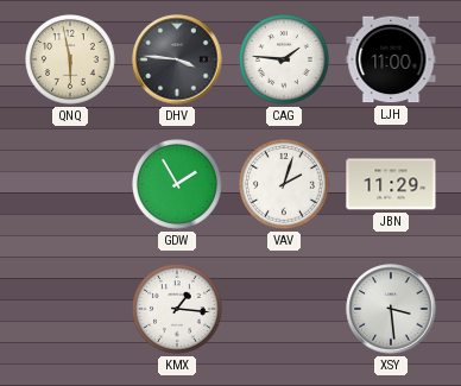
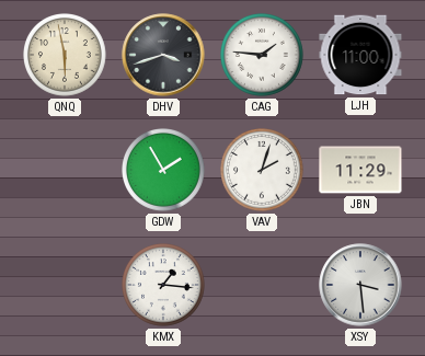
DHV: 3:46 -> 3:42 (163, 55)
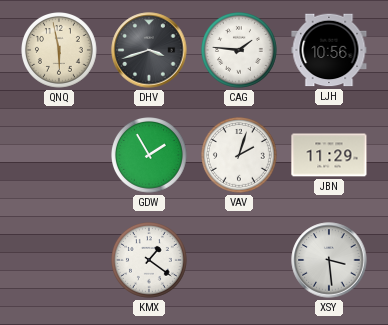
LJH: 11:00 -> 10:56 (329, 50)
KMX: 1:16 -> 1:21 (150, 261)
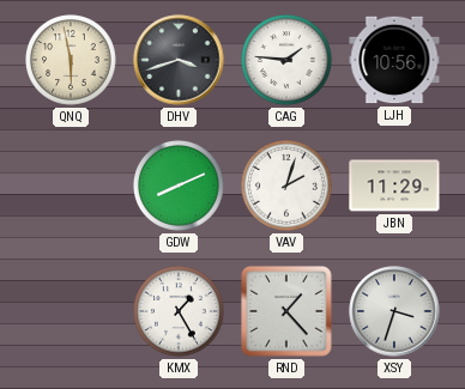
GDW: 1:55 -> 8:11 (180, 187)
KMX: 1:21 -> 1:25 (180, 312)
RND: none -> 1:23 (286, 311)
XSY: 3:29 -> 3:33 (394, 311)
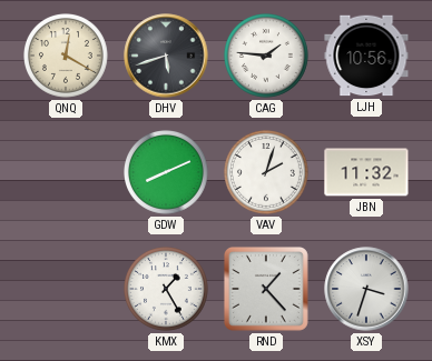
QNQ: 5:58 -> 12:20 (67, 57)
DHV: 3:42 -> 5:42 (166, 56)
JBN: 11:29 -> 11:32 (366, 172)
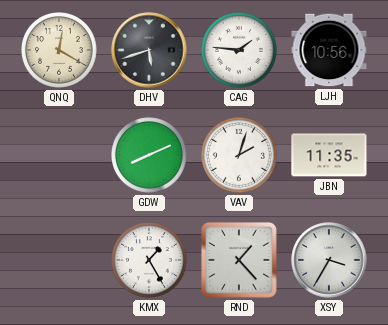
JBN: 11:32 -> 11:35 (329, 155)
XSY: 3:33 -> 3:35 (329, 260)
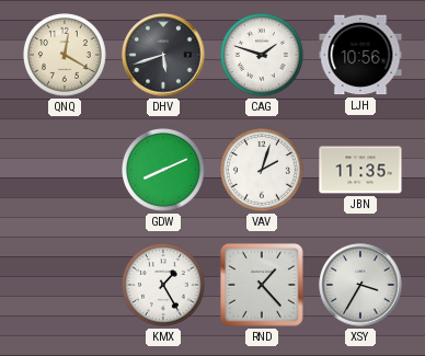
CAG: 1:46 -> 1:48 (263, 56)
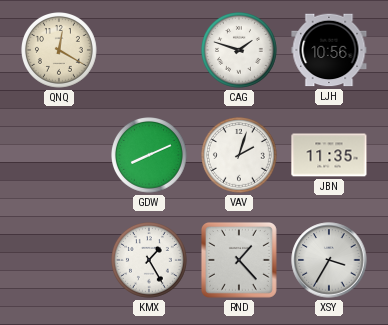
DHV: 5:42 -> none (163, 55)
